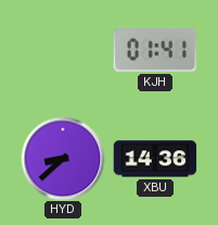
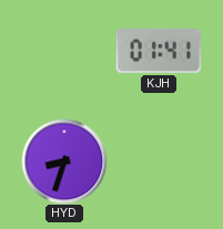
HYD: 8:38 -> 8:33 (64, 162)
XBU: 14:36 -> none (155, 159)
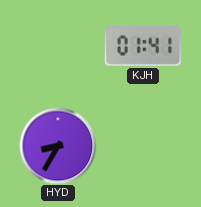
HYD: 8:33 -> 8:35 (58, 146)
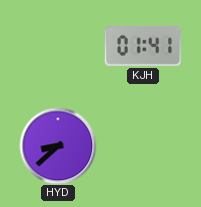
HYD: 8:35 -> 8:38 (58, 146)
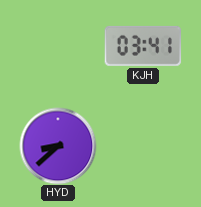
KJH: 01:41 -> 03:41 (143, 46)
